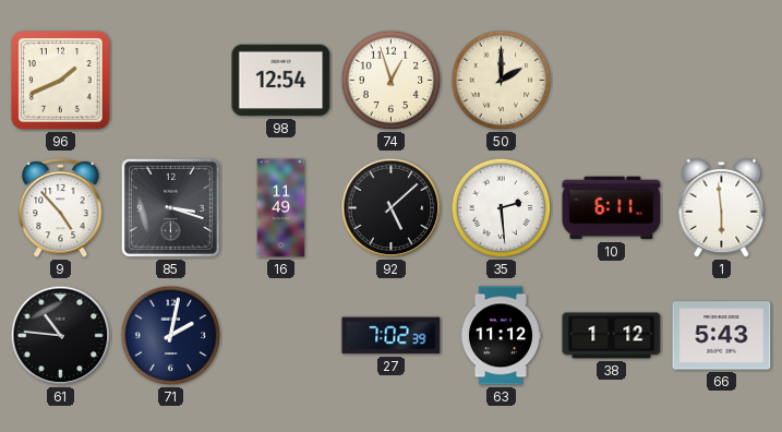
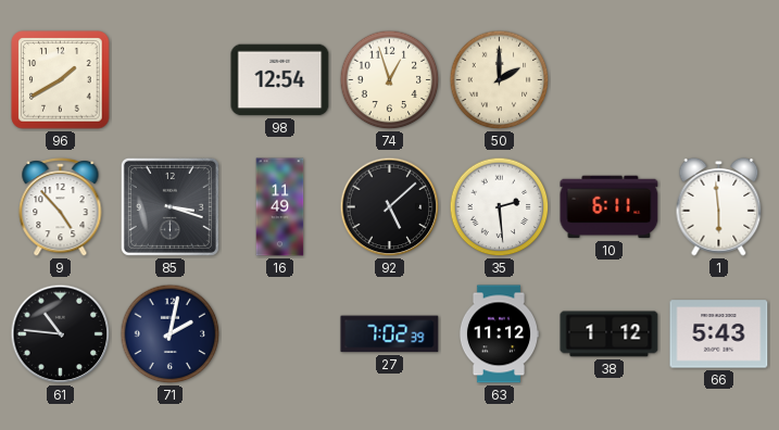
96: 1:41 -> 1:40 (61, 80)
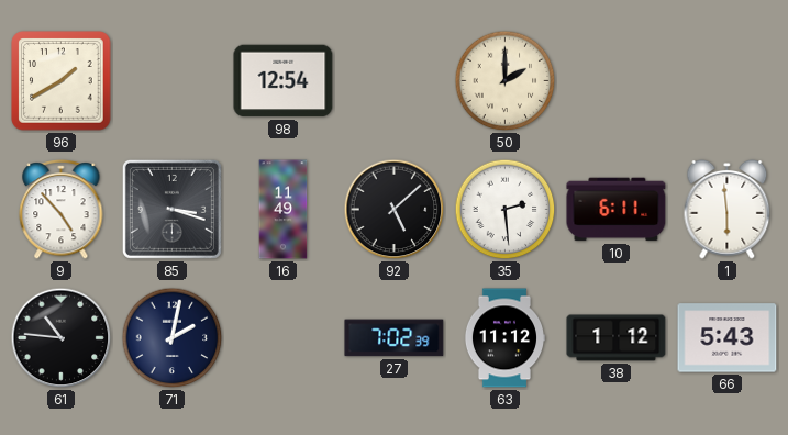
74: 12:57 -> none (390, 80)
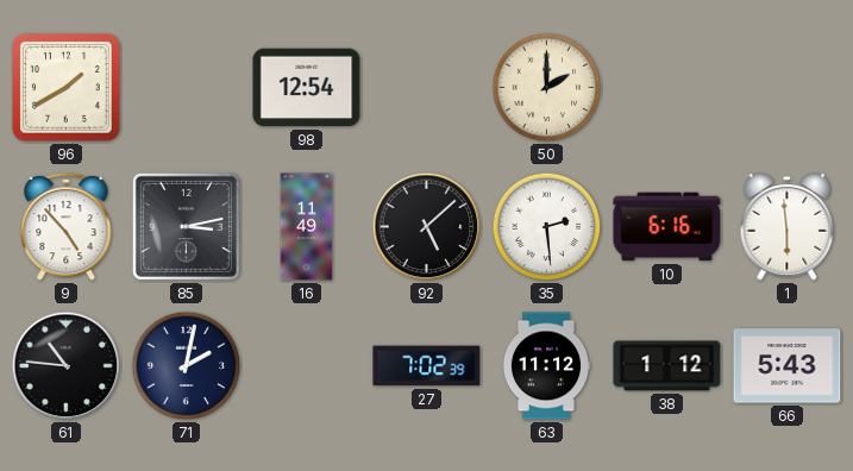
85: 3:18 -> 3:13 (186, 226)
10: 6:11 -> 6:16 (667, 227)
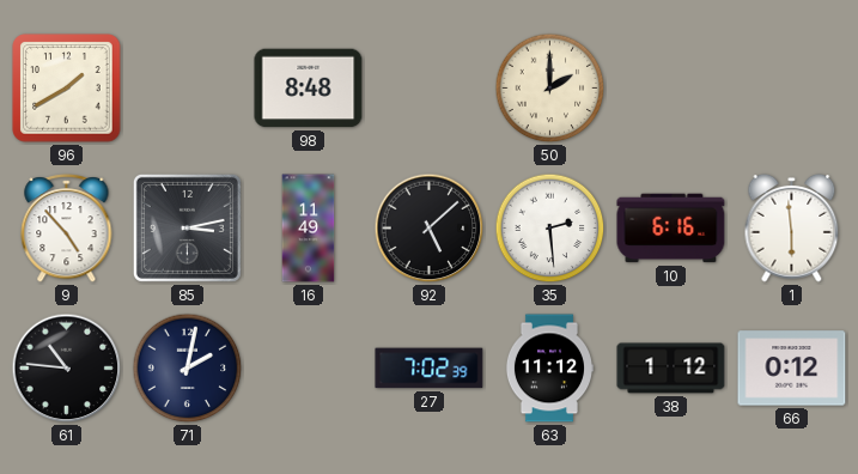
98: 12:54 -> 8:48 (309, 89)
66: 5:43 -> 0:12 (792, 369)
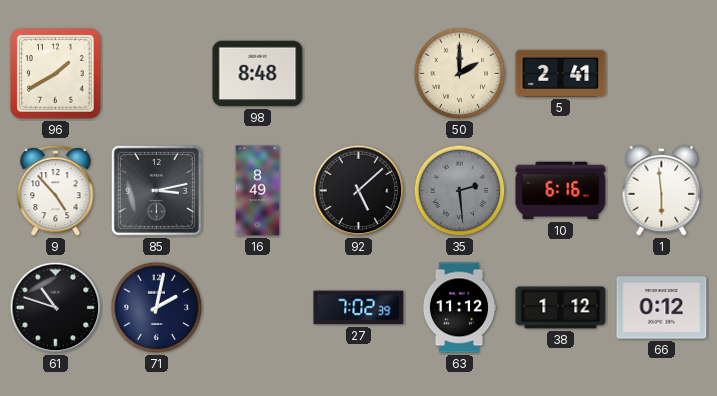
5: none -> 2:41 (561, 73)
16: 11:49 -> 8:49 (258, 191)
35 dial: white -> grey (460, 191)
61: 10:46 -> 10:48 (56, 308)
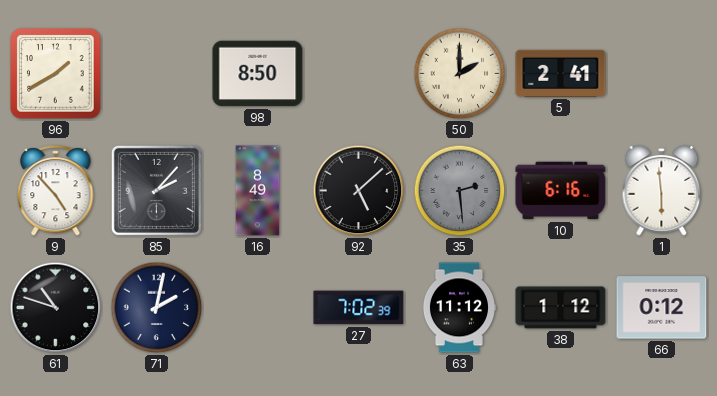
98: 8:48 -> 8:50 (258, 74)
85: 3:13 -> 2:07 (156, 190)
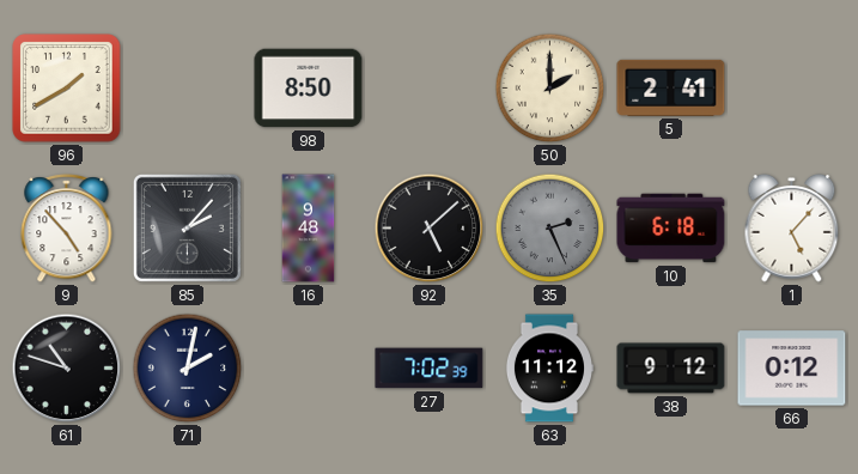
16: 8:49 -> 9:48 (309, 229)
35: 2:29 -> 2:26 (550, 229)
10: 6:16 -> 6:18 (671, 229)
1: 5:59 -> 5:07 (792, 227)
38: 1:12 -> 9:12 (671, 369)
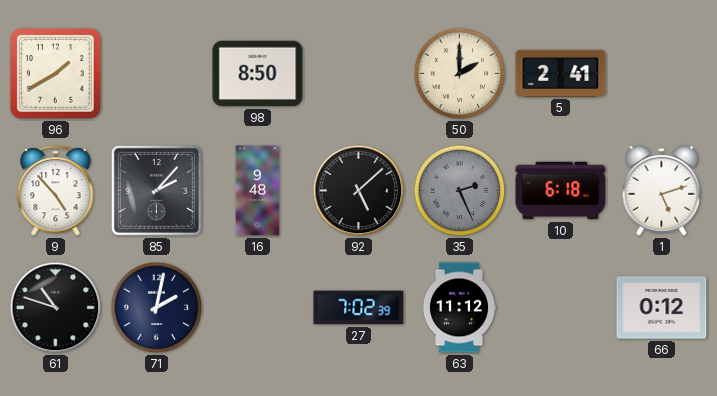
1: 5:07 -> 5:12 (662, 190)
38: 9:12 -> none (671, 369)
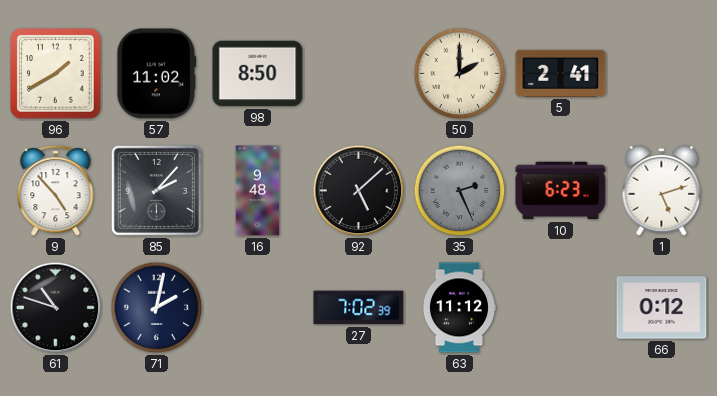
57: none -> 11:02 (157, 74)
10: 6:18 -> 6:23 (561, 191)
